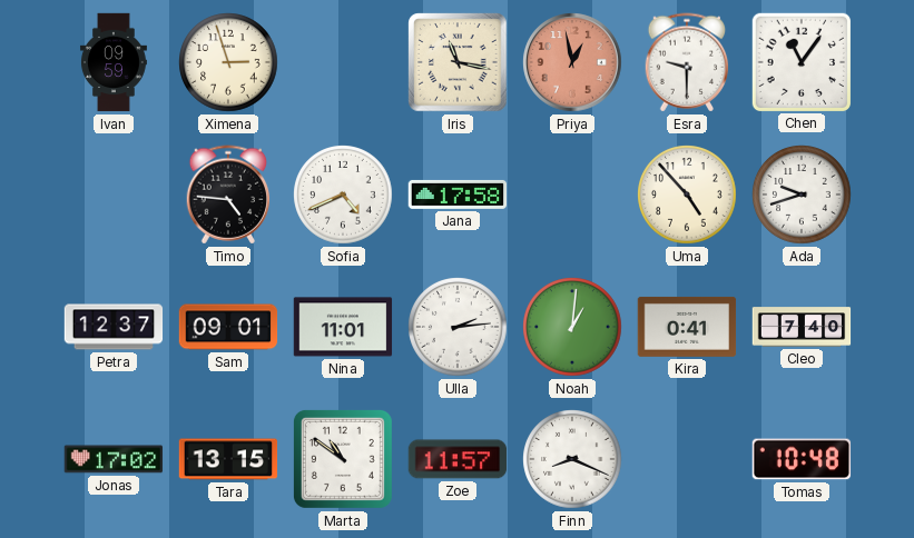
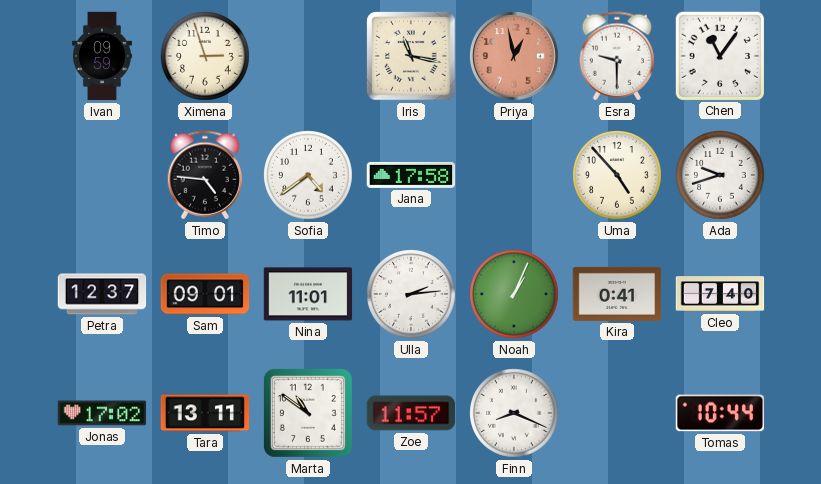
Sofia: 4:41 -> 4:39 (308, 175)
Noah: 1:01 -> 1:04 (514, 294)
Tara: 13:15 -> 13:11 (205, 413)
Tomas: 10:48 -> 10:44 (720, 413)
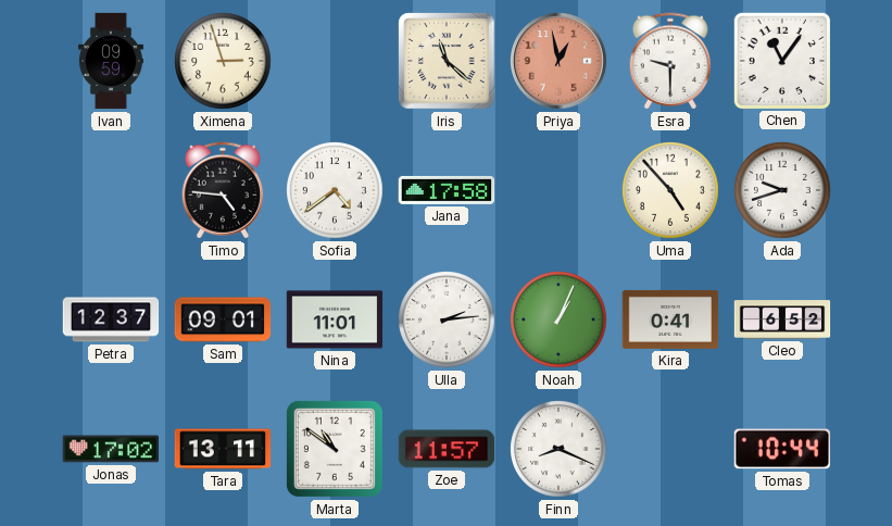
Iris: 11:17 -> 11:22 (447, 61)
Cleo: 7:40 -> 6:52 (782, 320)
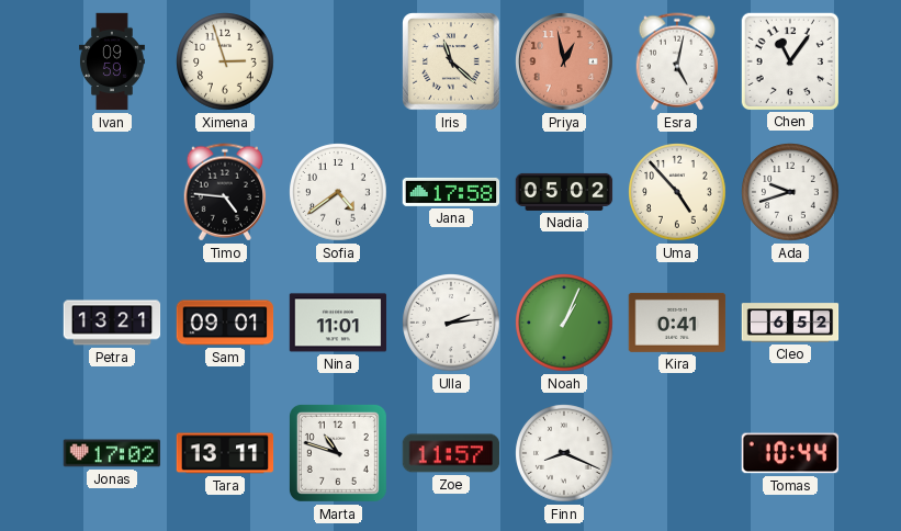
Esra: 9:30 -> 5:02 (677, 61)
Nadia: none -> 05:02 (564, 192)
Petra: 12:37 -> 13:21 (112, 323)
Marta: 10:51 -> 10:48 (338, 453)
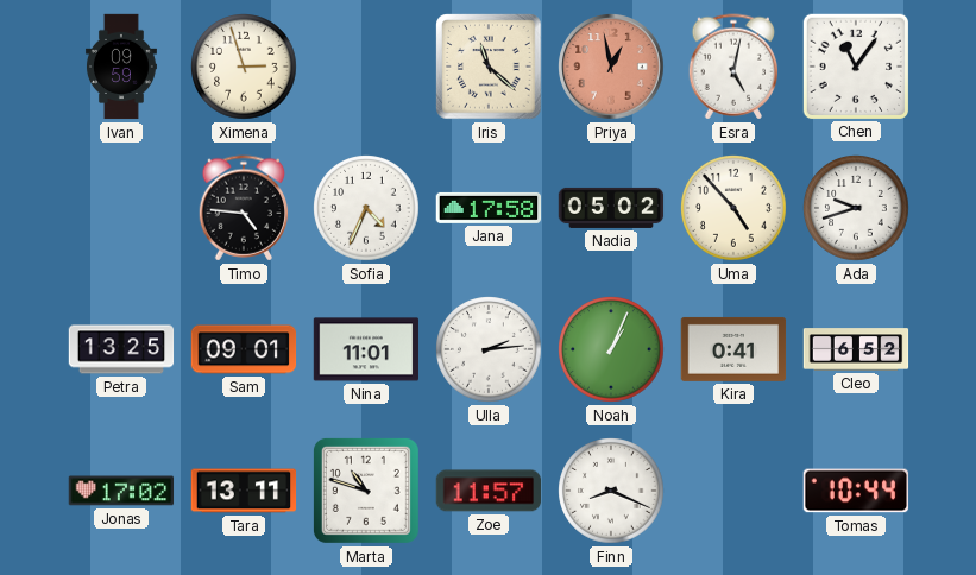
Sofia: 4:39 -> 4:34 (366, 208)
Petra: 13:21 -> 13:25 (121, 349)
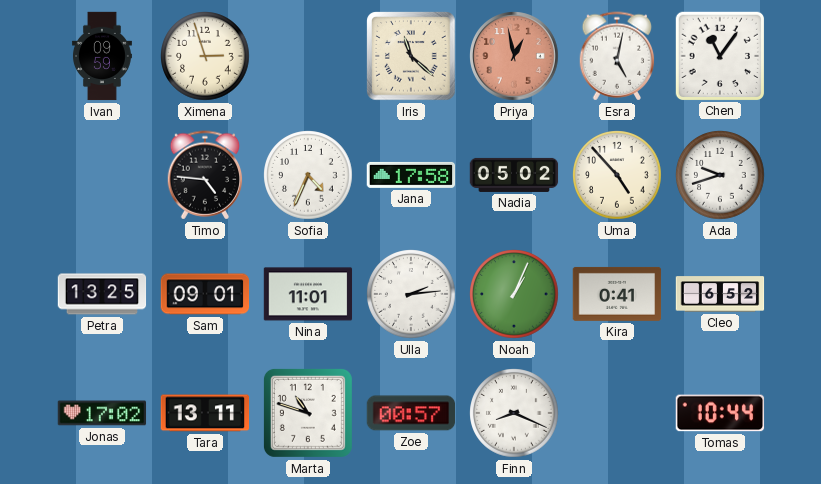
Zoe: 11:57 -> 00:57 (411, 413)
